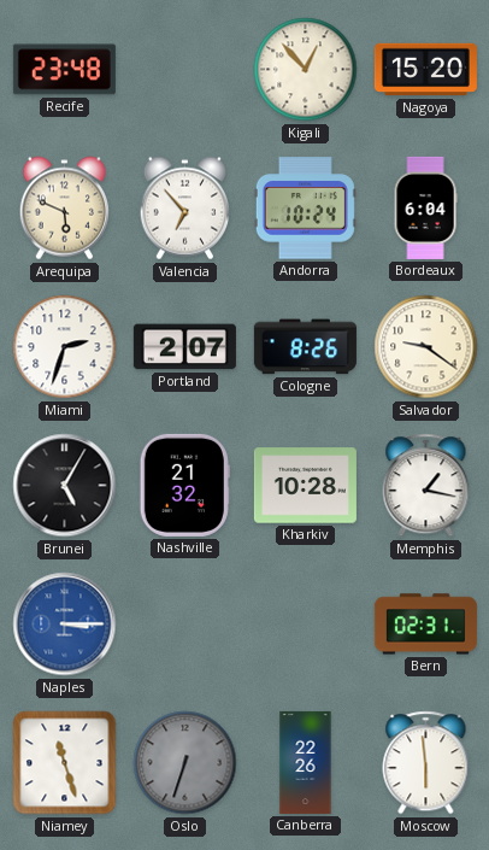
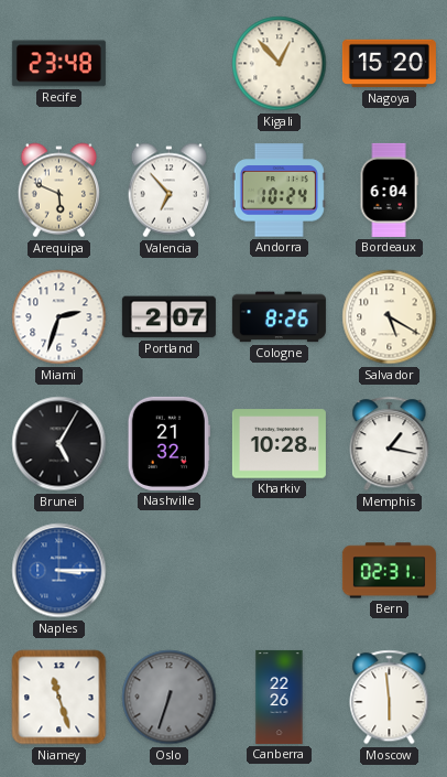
Salvador: 9:21 -> 5:20 (390, 317)
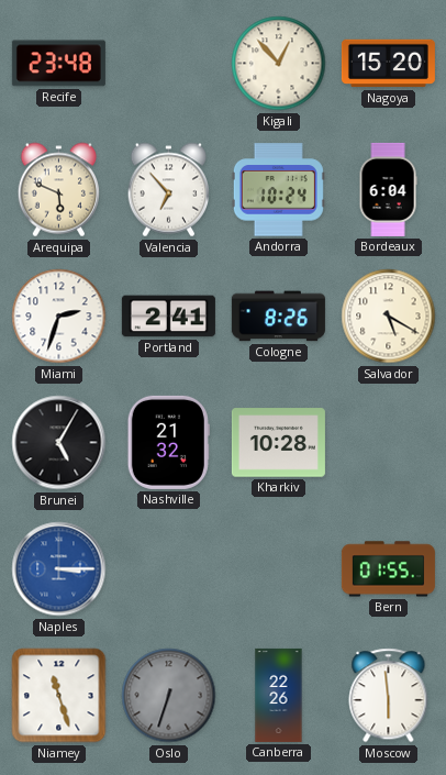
Portland: 2:07 -> 2:41 (168, 317)
Memphis: 1:17 -> none (390, 444)
Bern: 02:31 -> 01:55 (388, 569)
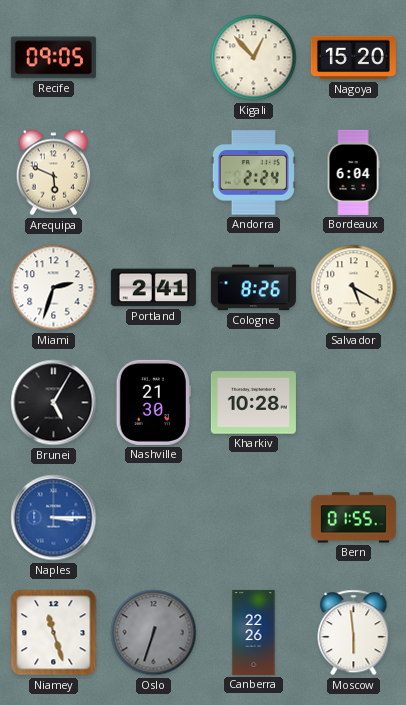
Recife: 23:48 -> 09:05 (53, 58)
Valencia: 6:53 -> none (168, 190)
Andorra: 10:24 -> 2:24 (253, 173)
Nashville: 21:32 -> 21:30 (153, 402)
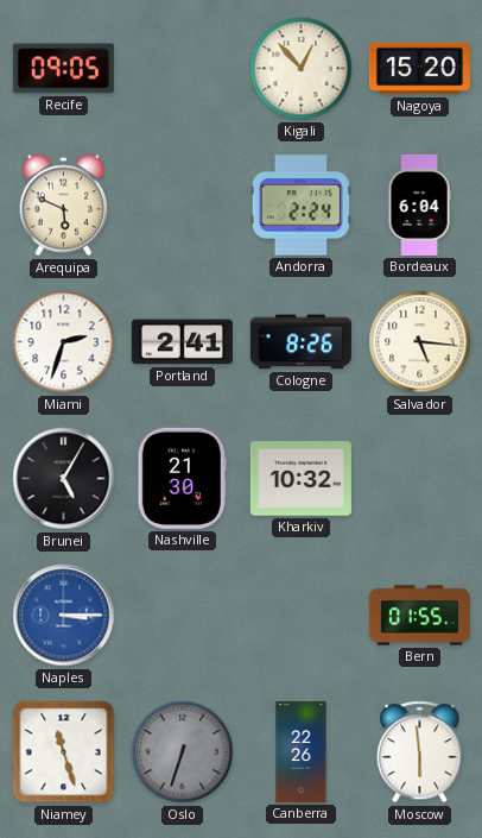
Salvador: 5:20 -> 5:16 (420, 342)
Kharkiv: 10:28 -> 10:32 (300, 479)
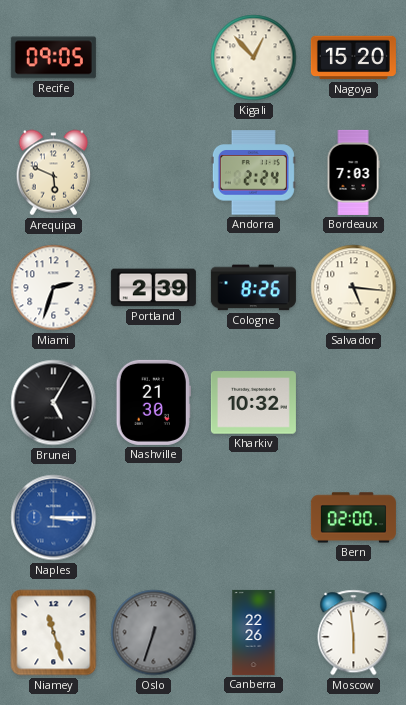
Bordeaux: 6:04 -> 7:03 (353, 172)
Portland: 2:41 -> 2:39 (153, 288)
Bern: 01:55 -> 02:00 (353, 518)
